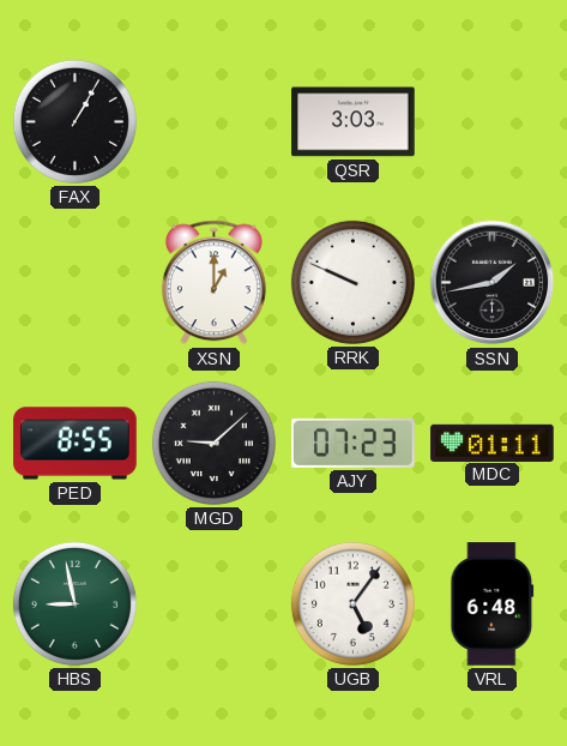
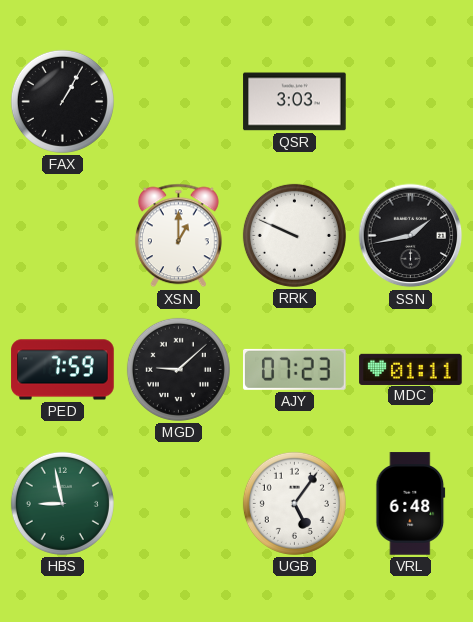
PED: 8:55 -> 7:59 (63, 370)
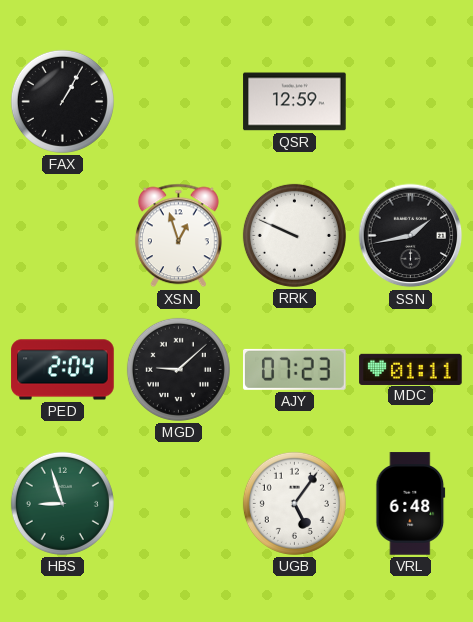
QSR: 3:03 -> 12:59 (295, 102)
XSN: 1:00 -> 12:57 (178, 236)
PED: 7:59 -> 2:04 (63, 370)
HBS: 8:58 -> 8:57 (62, 503)
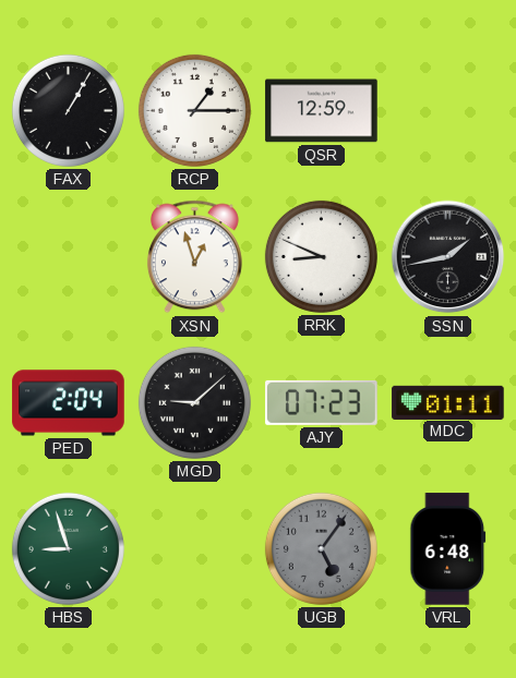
RCP: none -> 1:15 (194, 110)
RRK: 9:49 -> 8:49 (321, 256)
UGB dial: white -> grey (321, 548)
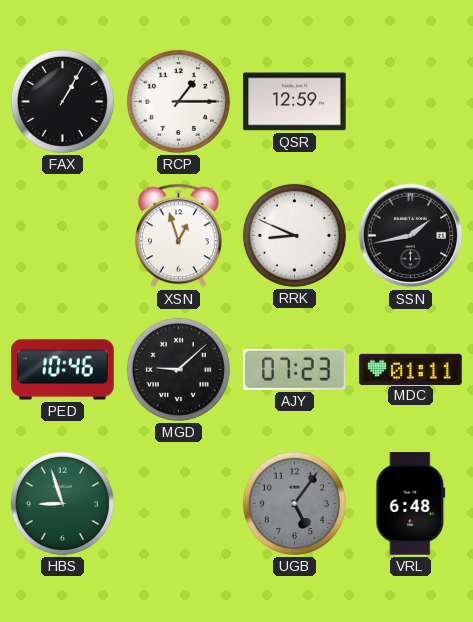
PED: 2:04 -> 10:46 (63, 370)
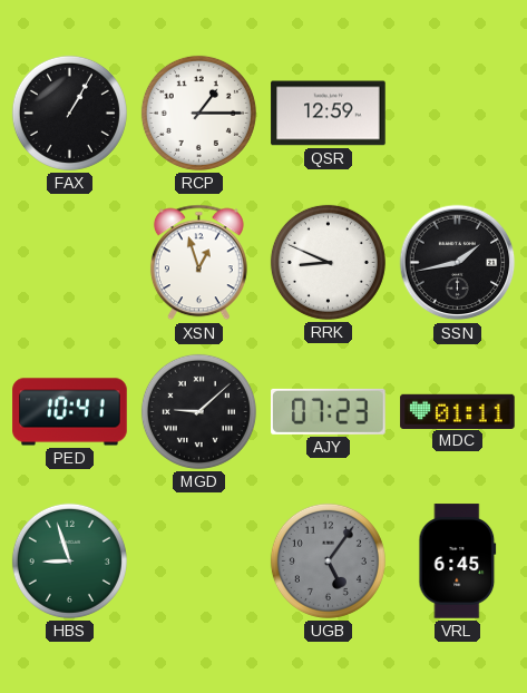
PED: 10:46 -> 10:41 (70, 412)
VRL: 6:48 -> 6:45 (458, 562)
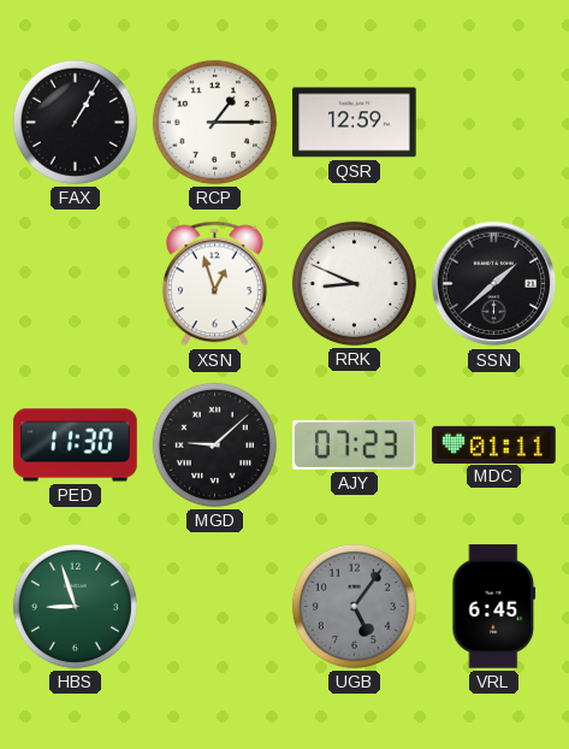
SSN: 1:43 -> 1:38 (494, 284)
PED: 10:41 -> 11:30 (76, 446)
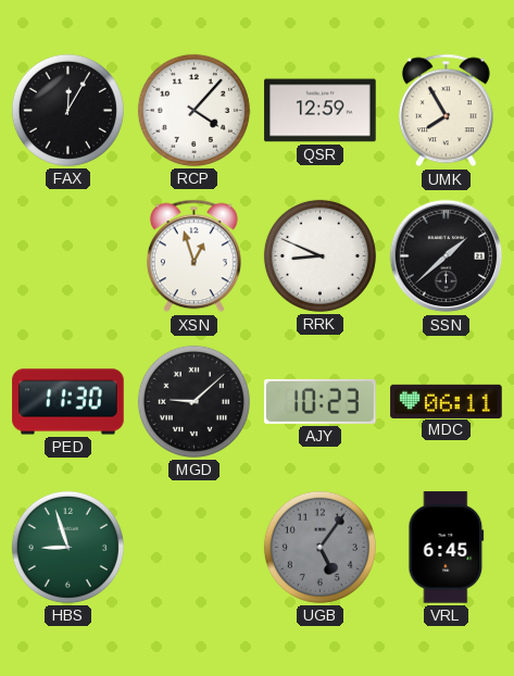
FAX: 1:05 -> 12:05 (67, 110)
RCP: 1:15 -> 4:07 (193, 110)
UMK: none -> 7:55 (446, 111)
AJY: 07:23 -> 10:23 (321, 401)
MDC: 01:11 -> 06:11 (447, 401)
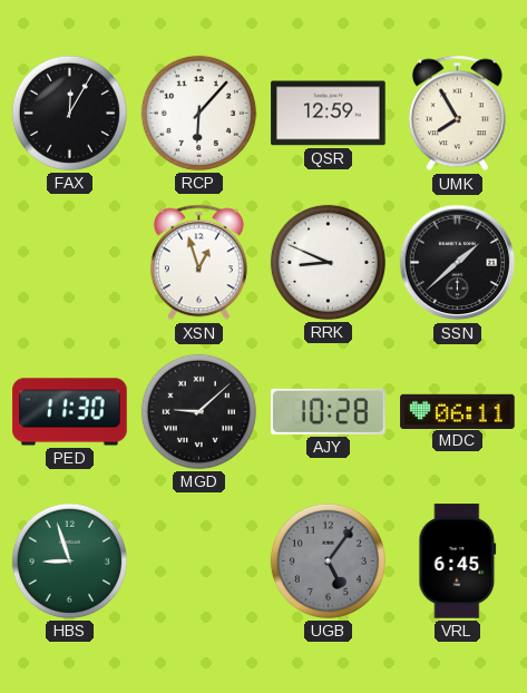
RCP: 4:07 -> 6:07 (198, 113)
AJY: 10:23 -> 10:28 (329, 411)
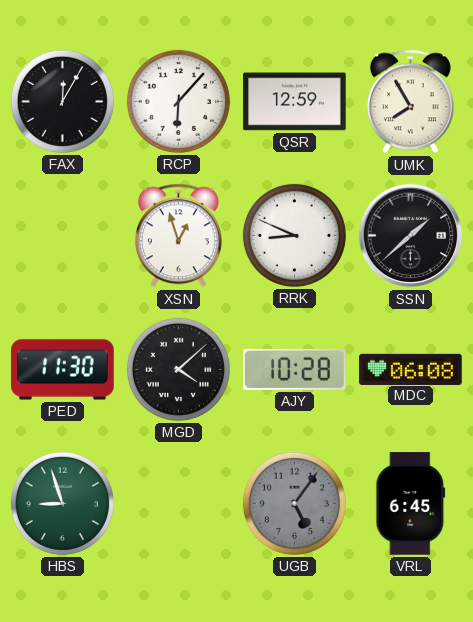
MGD: 9:08 -> 4:08 (178, 369)
MDC: 06:11 -> 06:08 (411, 369)
